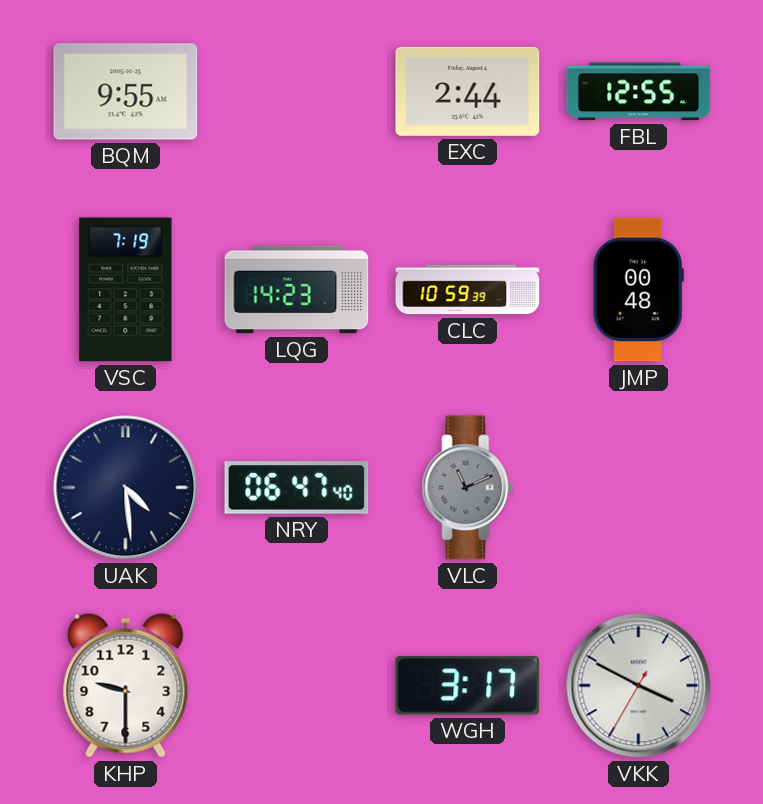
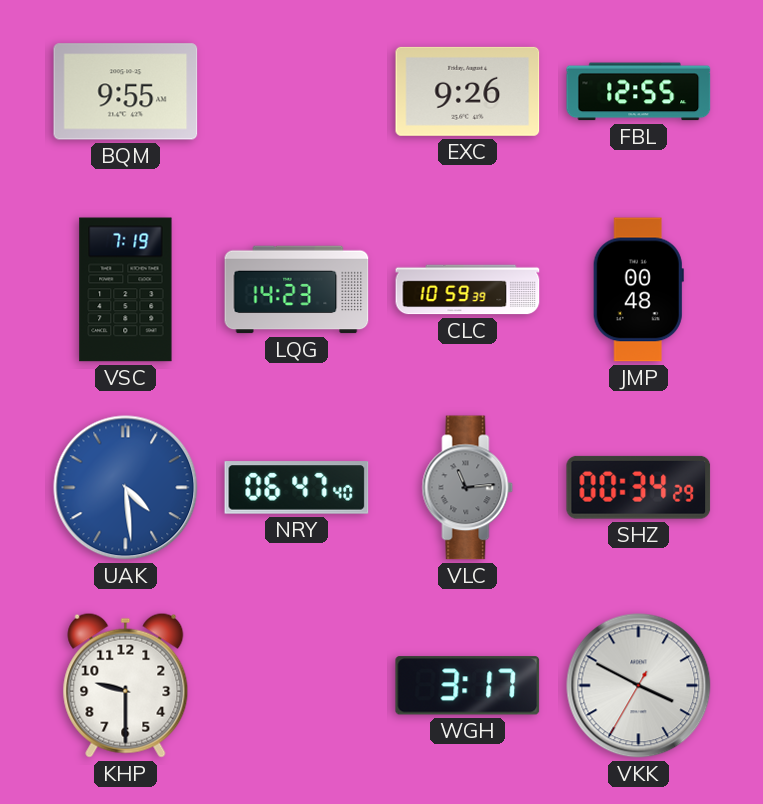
EXC: 2:44 -> 9:26 (468, 91)
UAK dial: navy -> blue (126, 488)
VLC: 11:11 -> 11:14 (468, 488)
SHZ: none -> 00:34 (639, 487)
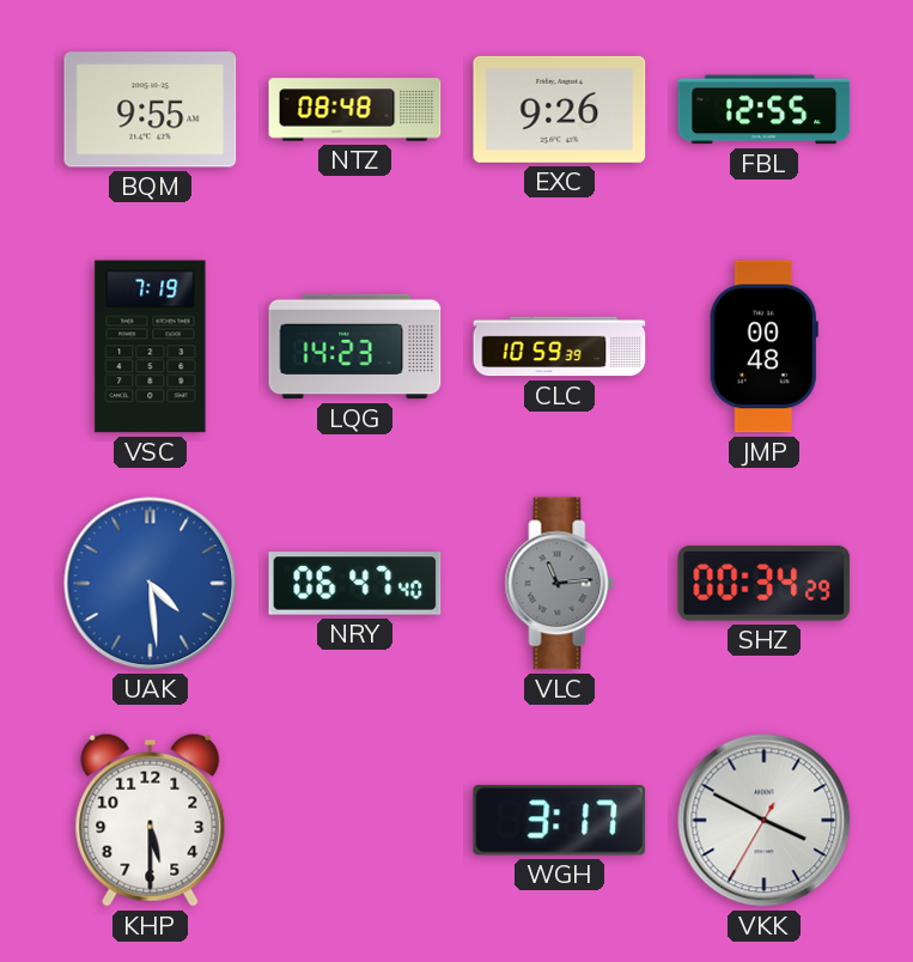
NTZ: none -> 08:48 (355, 110)
KHP: 9:30 -> 5:30 (151, 820)
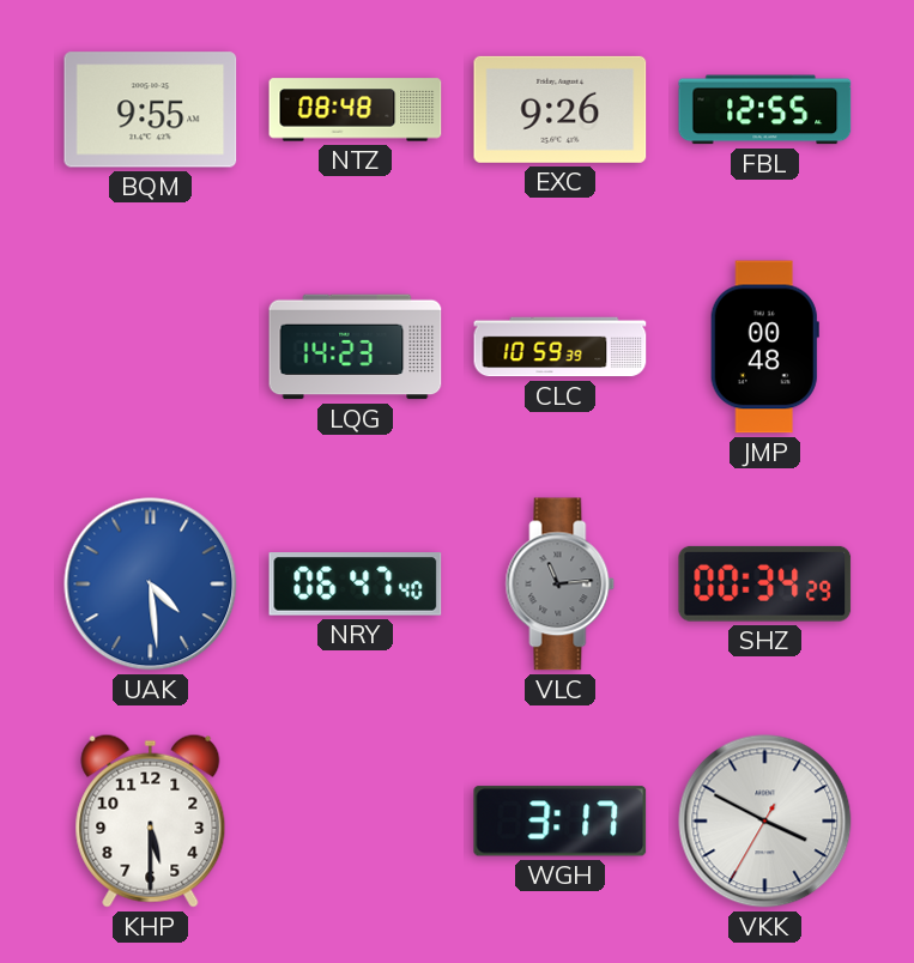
VSC: 7:19 -> none (151, 347)
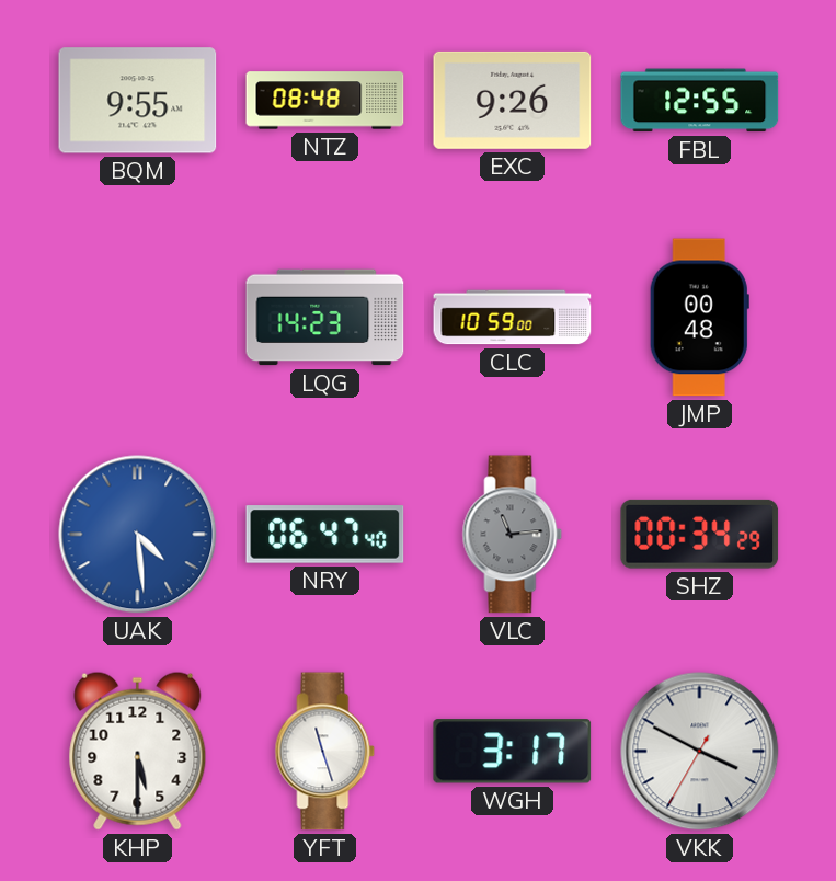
CLC: 10:59:39 -> 10:59:00 (513, 318)
YFT: none -> 11:27 (325, 752)
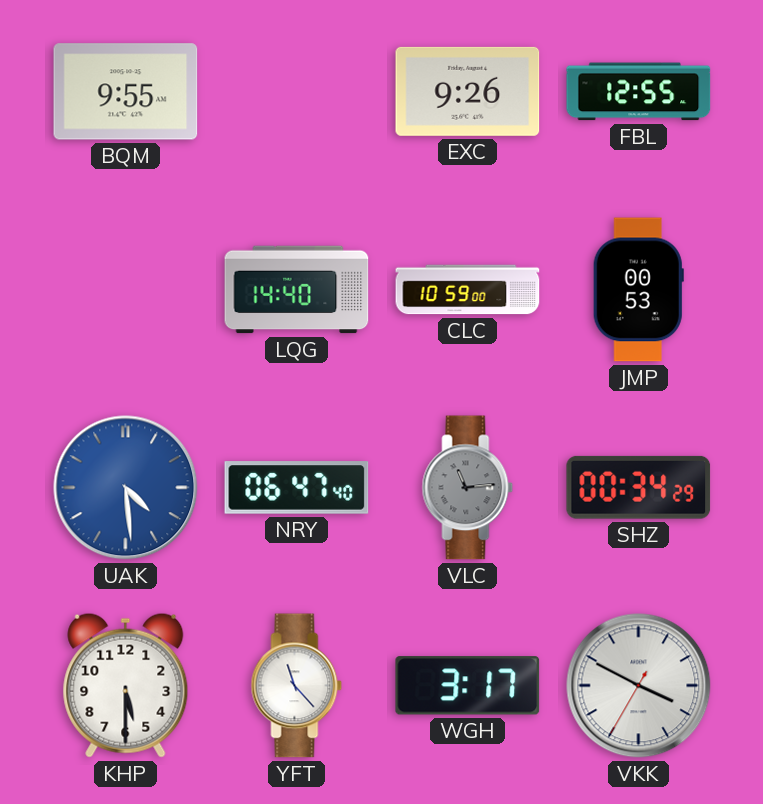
NTZ: 08:48 -> none (325, 101)
LQG: 14:23 -> 14:40 (297, 290)
JMP: 00:48 -> 00:53 (638, 290)
YFT: 11:27 -> 11:23 (297, 686)
